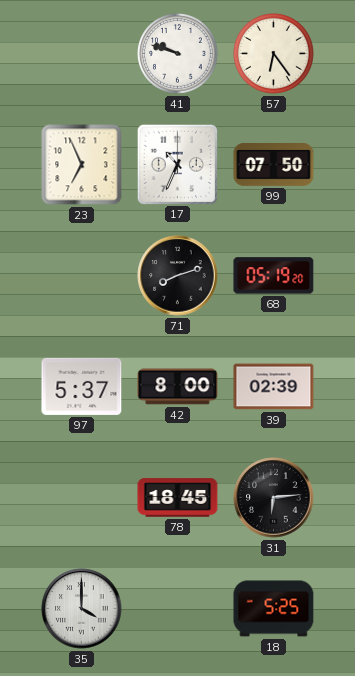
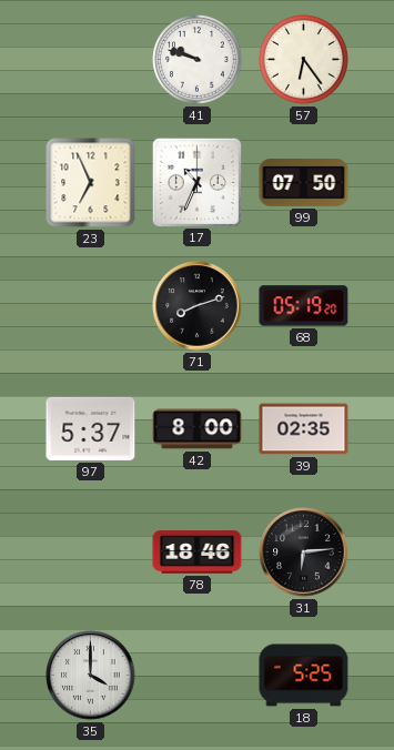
39: 02:39 -> 02:35 (304, 429)
78: 18:45 -> 18:46 (198, 553)
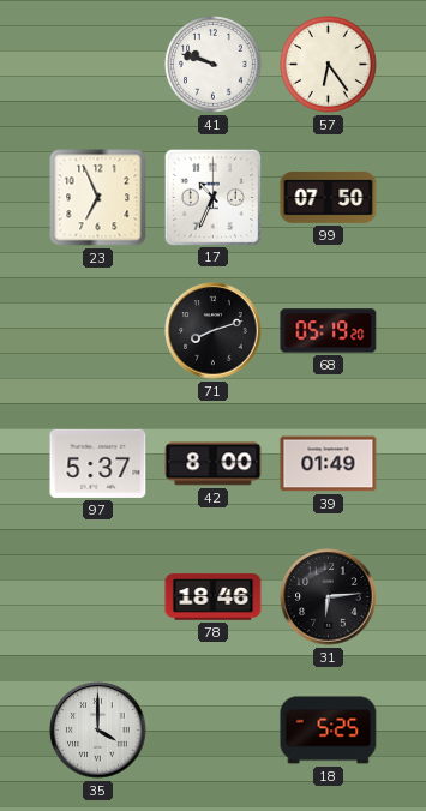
39: 02:35 -> 01:49 (329, 464)
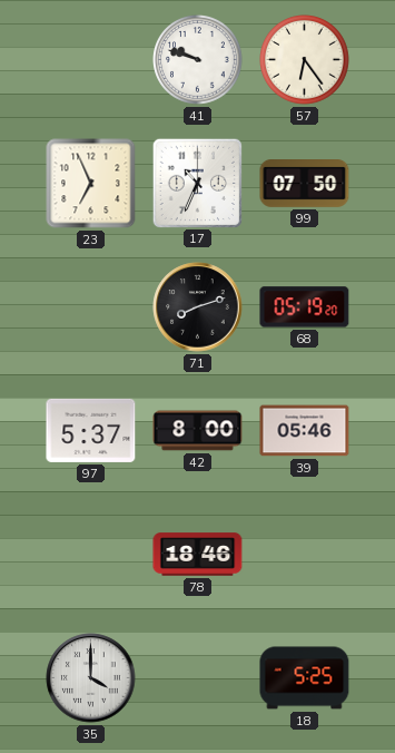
39: 01:49 -> 05:46 (305, 431)
31: 6:14 -> none (329, 597)
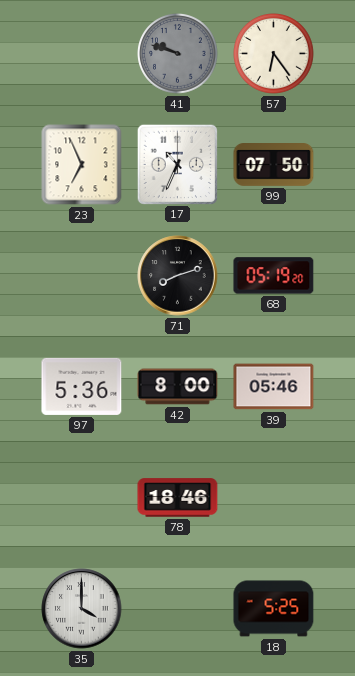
41 dial: white -> grey (178, 54)
97: 5:37 -> 5:36 (82, 386)
